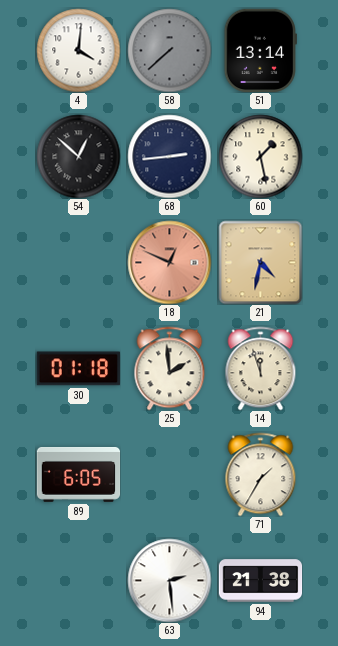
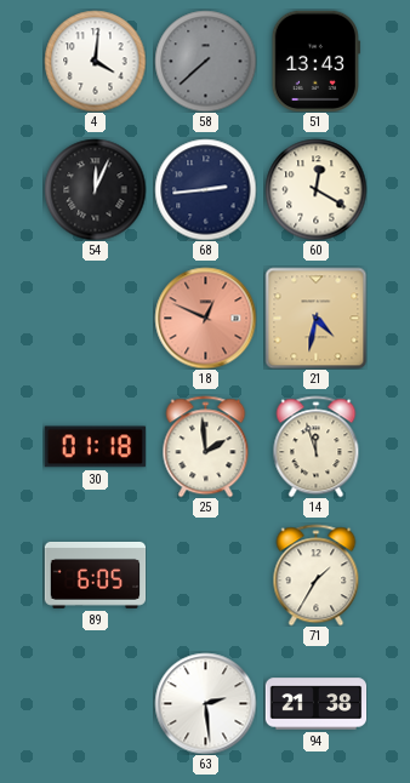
51: 13:14 -> 13:43 (315, 61)
54: 12:52 -> 12:04 (95, 189)
60: 1:28 -> 12:20 (315, 189)
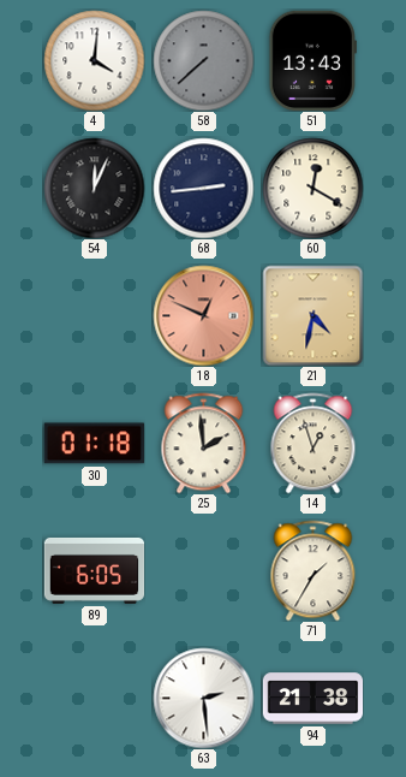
14: 11:57 -> 12:57 (314, 443)
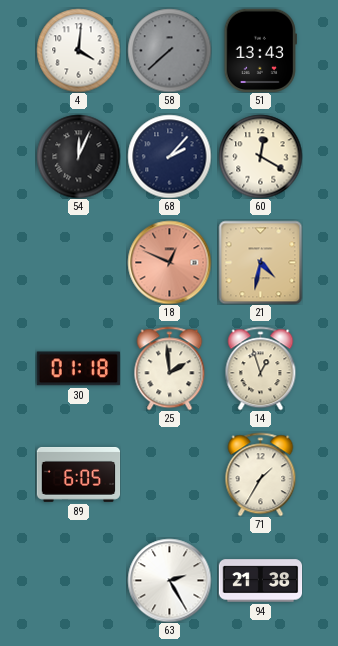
68: 2:44 -> 2:07 (169, 156)
63: 2:29 -> 2:25 (169, 580)
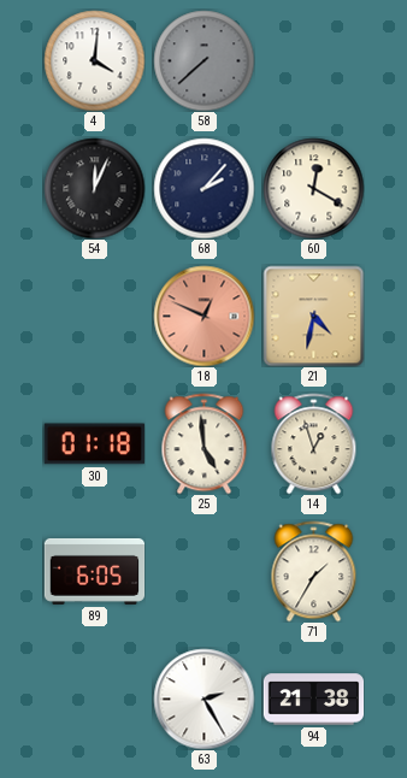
51: 13:43 -> none (260, 50)
25: 1:59 -> 4:59 (205, 443)
